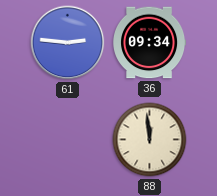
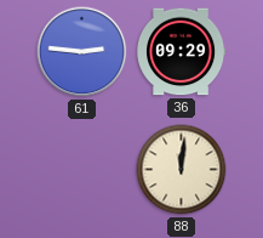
36: 09:34 -> 09:29 (182, 52)
88: 11:59 -> 12:01 (182, 170)
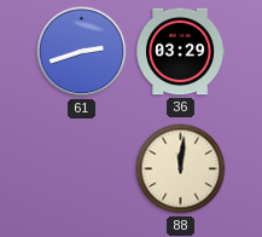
61: 2:46 -> 2:42 (82, 52)
36: 09:29 -> 03:29 (181, 52)
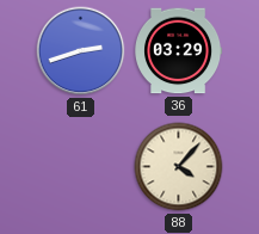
88: 12:01 -> 4:07 (179, 167)
